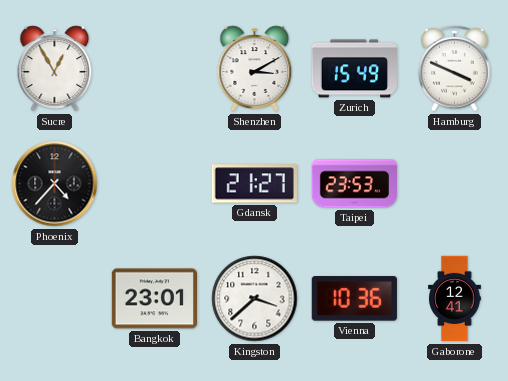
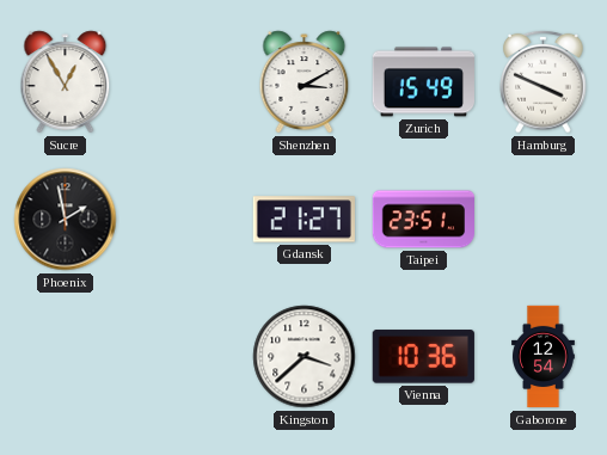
Phoenix: 4:37 -> 1:58 (66, 220)
Taipei: 23:53 -> 23:51 (423, 220)
Bangkok: 23:01 -> none (154, 299)
Gaborone: 12:41 -> 12:54 (544, 357)
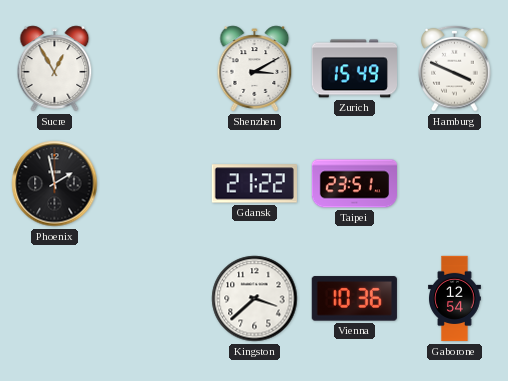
Gdansk: 21:27 -> 21:22 (254, 184)
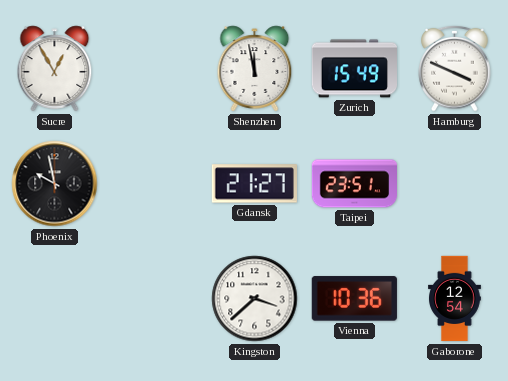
Shenzhen: 3:10 -> 11:58 (255, 69)
Phoenix: 1:58 -> 9:58 (55, 184)
Gdansk: 21:22 -> 21:27 (254, 184)
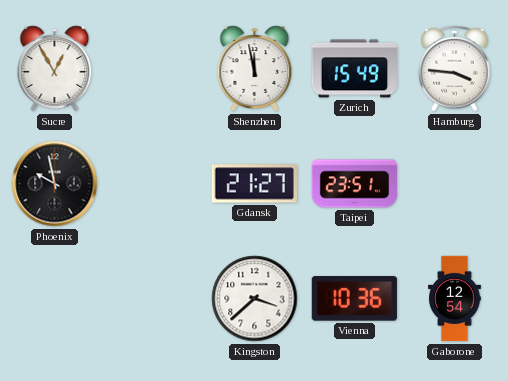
Hamburg: 3:49 -> 3:46 (455, 68)
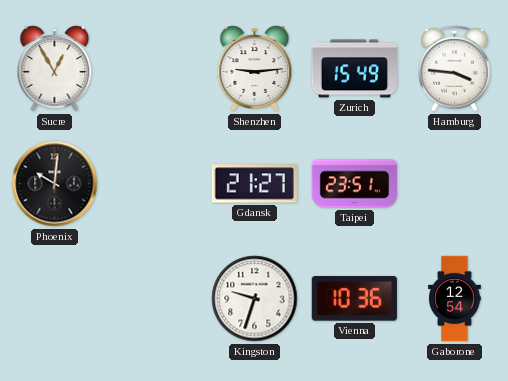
Shenzhen: 11:58 -> 9:14 (255, 69)
Phoenix: 9:58 -> 10:01 (55, 184)
Kingston: 3:38 -> 9:33 (255, 299)
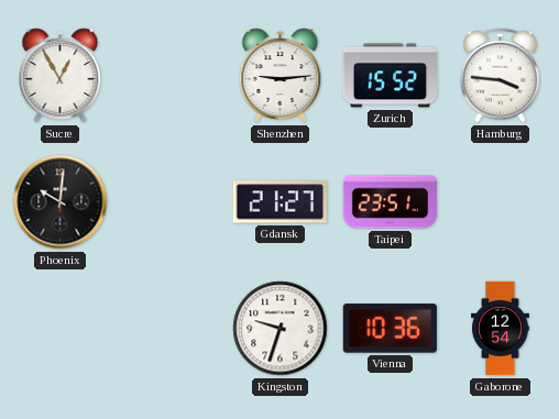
Zurich: 15:49 -> 15:52 (390, 76)
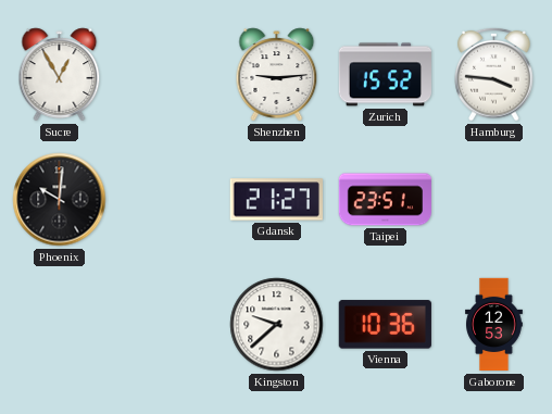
Kingston: 9:33 -> 9:38 (277, 325)
Gaborone: 12:54 -> 12:53 (494, 325)
